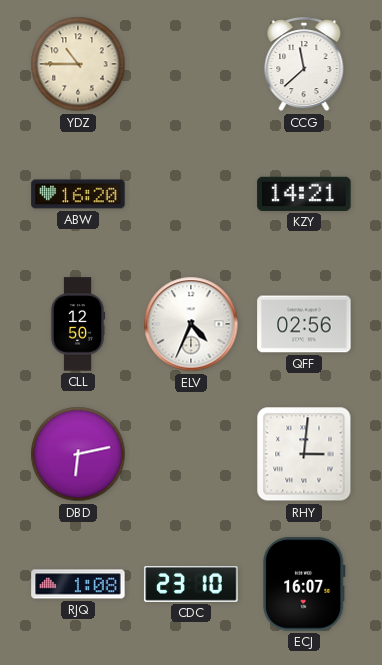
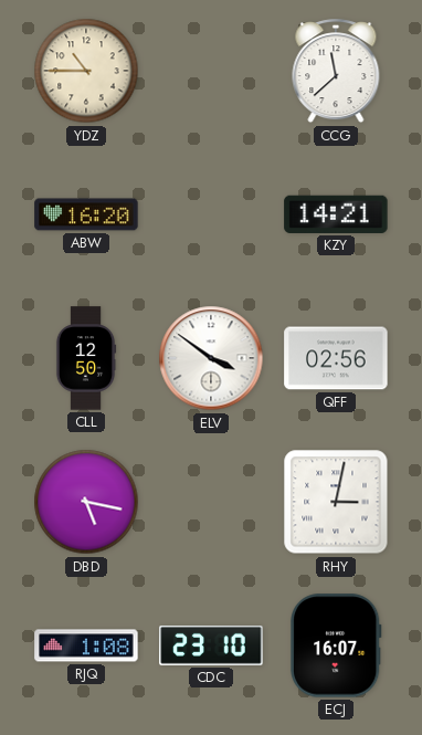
ELV: 4:34 -> 3:51 (211, 358)
DBD: 6:13 -> 5:17 (86, 502)
RHY: 3:01 -> 3:02 (336, 502)
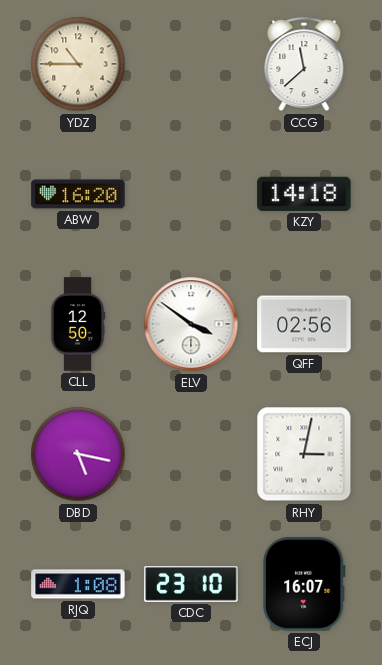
KZY: 14:21 -> 14:18 (304, 194)
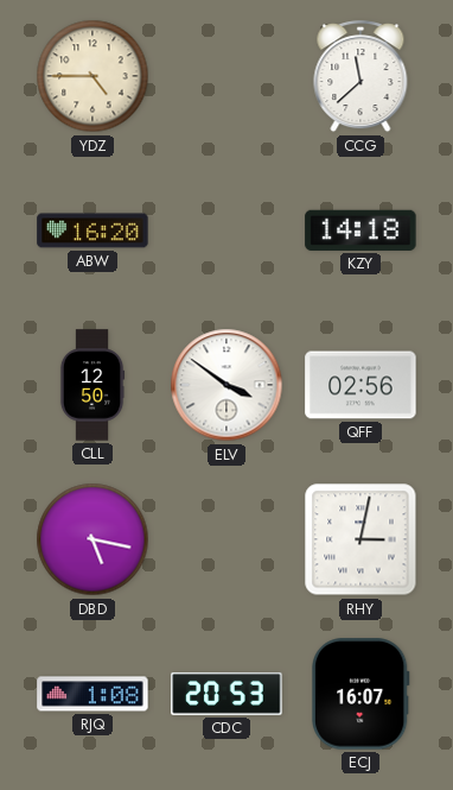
YDZ: 10:45 -> 4:45 (92, 76)
CDC: 23:10 -> 20:53 (226, 694)
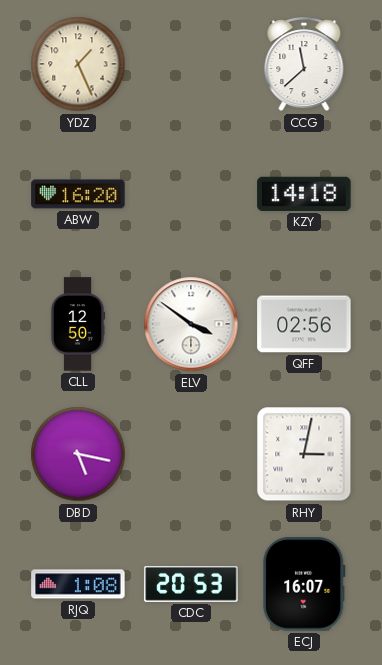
YDZ: 4:45 -> 1:26 (78, 64)
